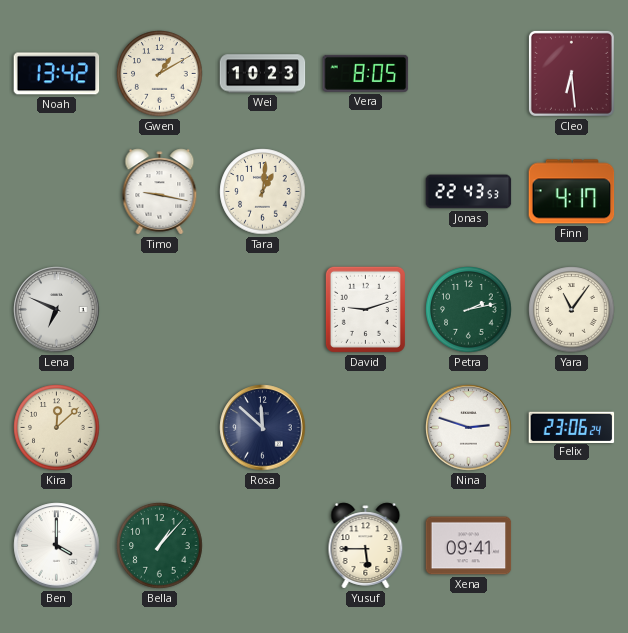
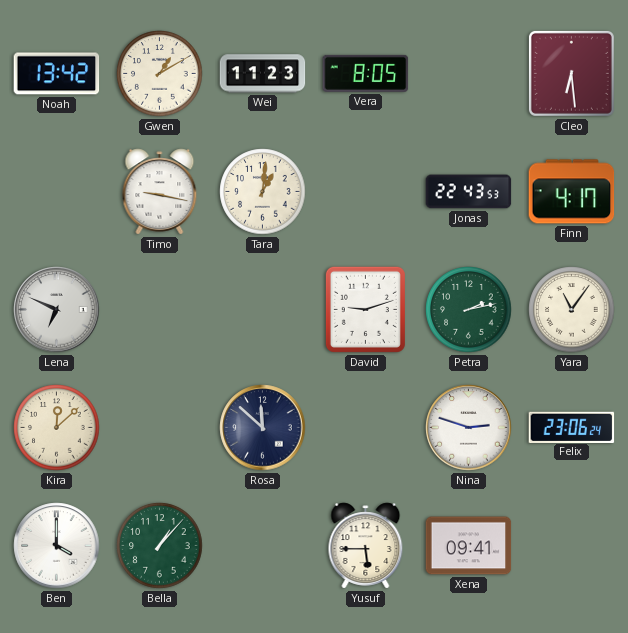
Wei: 10:23 -> 11:23 (263, 74)
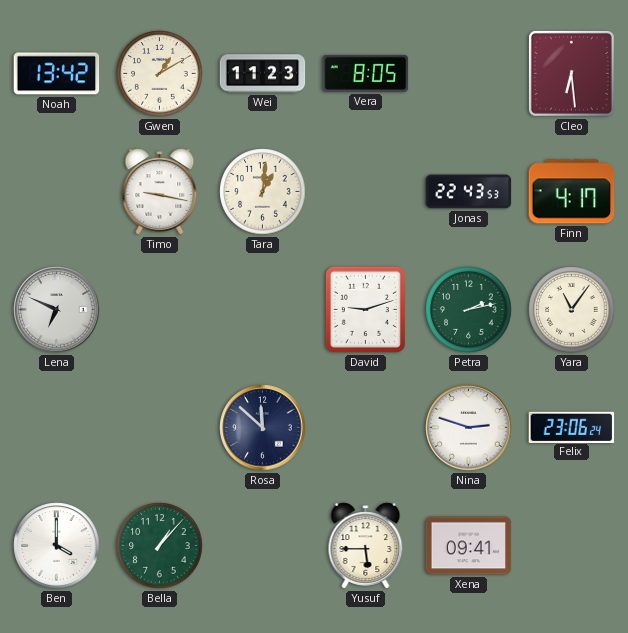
Kira: 12:08 -> none (57, 428)
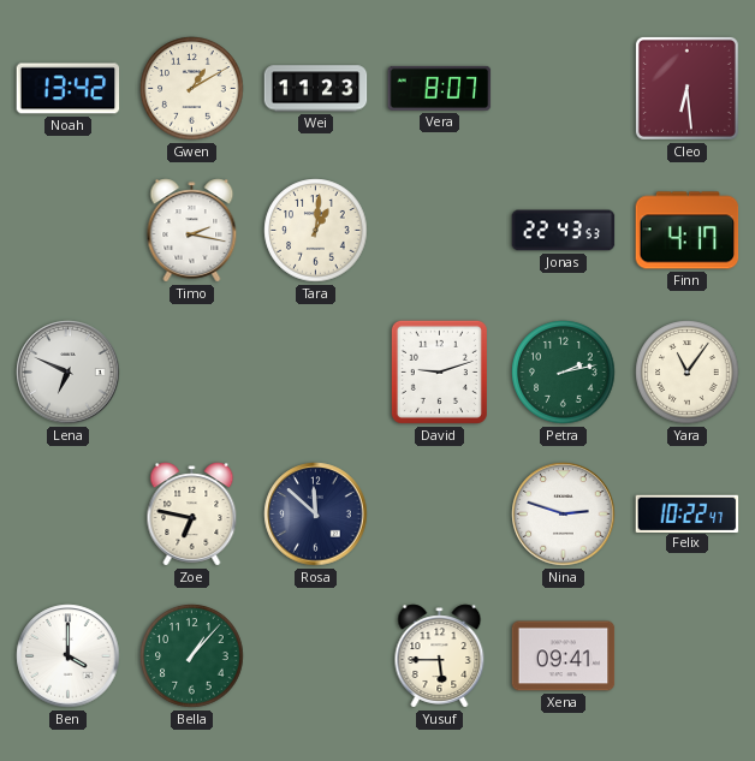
Vera: 8:05 -> 8:07 (440, 88)
Timo: 9:17 -> 2:17 (192, 231)
Zoe: none -> 6:47 (192, 515)
Felix: 23:06 -> 10:22 (688, 513)
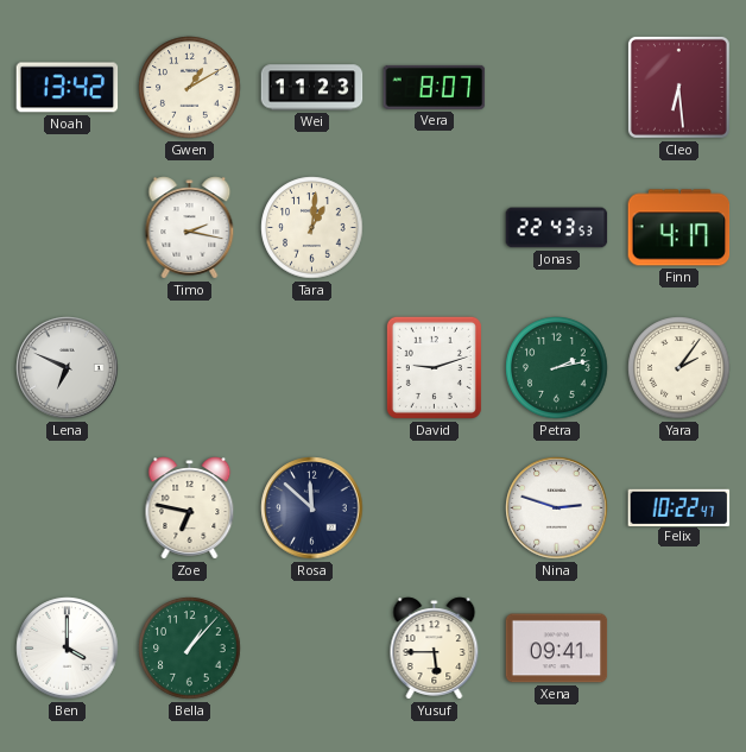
Yara: 11:06 -> 2:06 (679, 368)
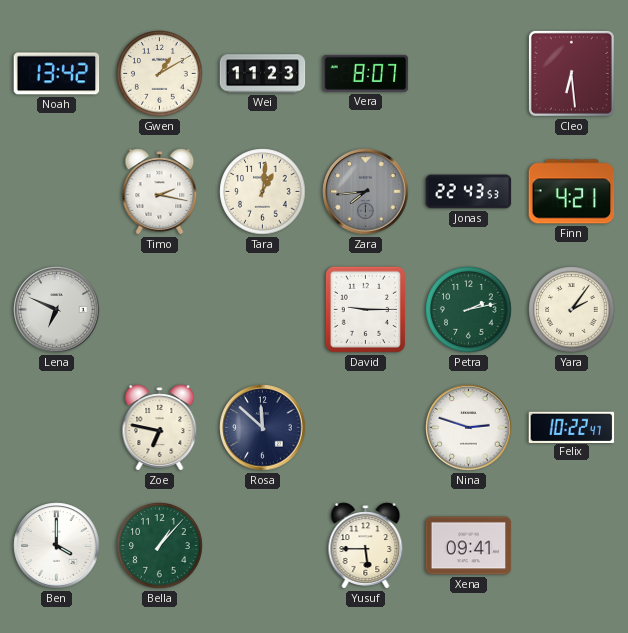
Zara: none -> 7:44 (366, 192)
Finn: 4:17 -> 4:21 (572, 192)
David: 9:12 -> 9:15 (365, 309)
